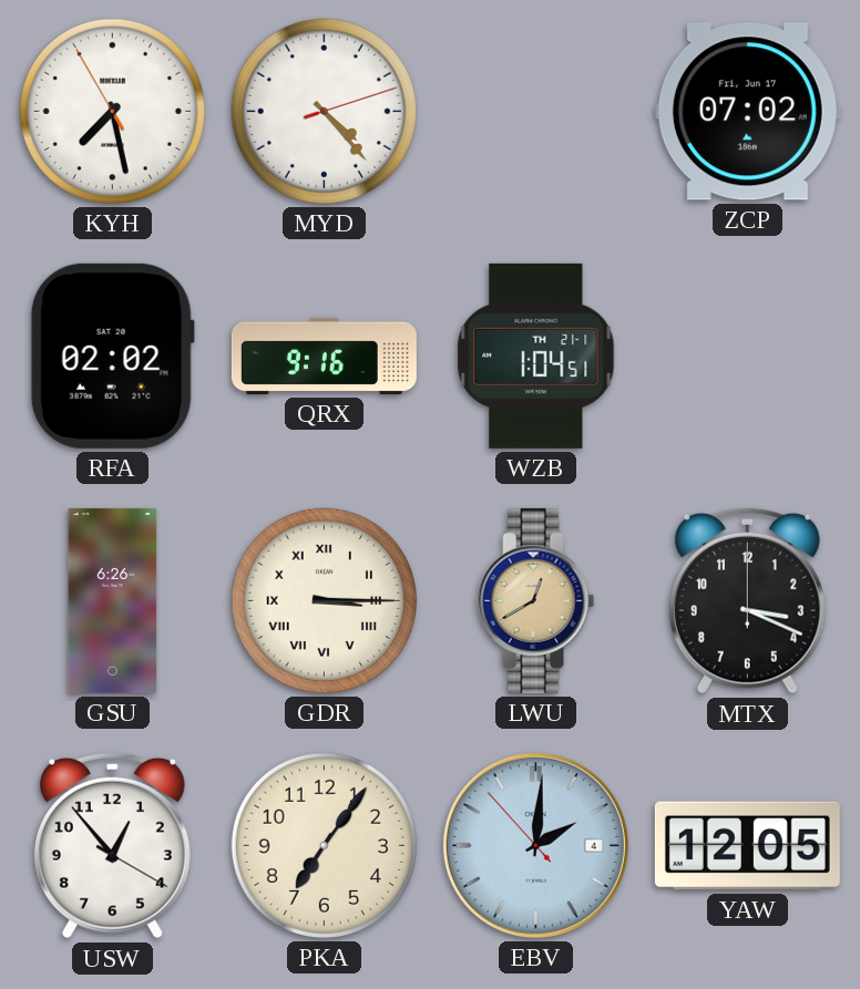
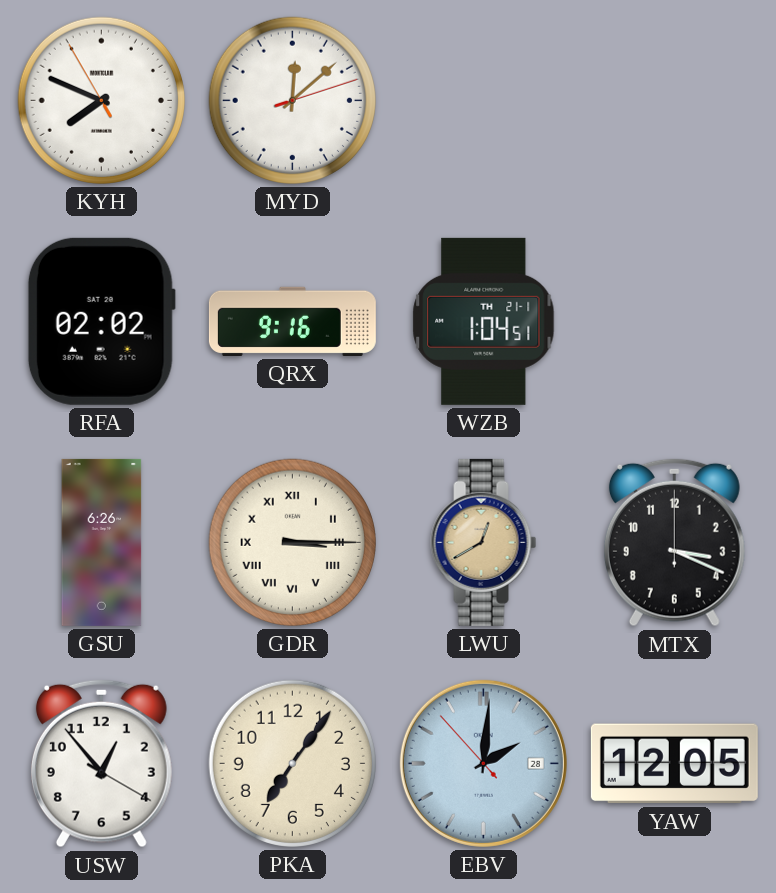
KYH: 7:27 -> 7:48 (101, 100)
MYD: 4:23 -> 12:08 (292, 100)
ZCP: 07:02 -> none (747, 112)
EBV date: 4 -> 28 (483, 763)
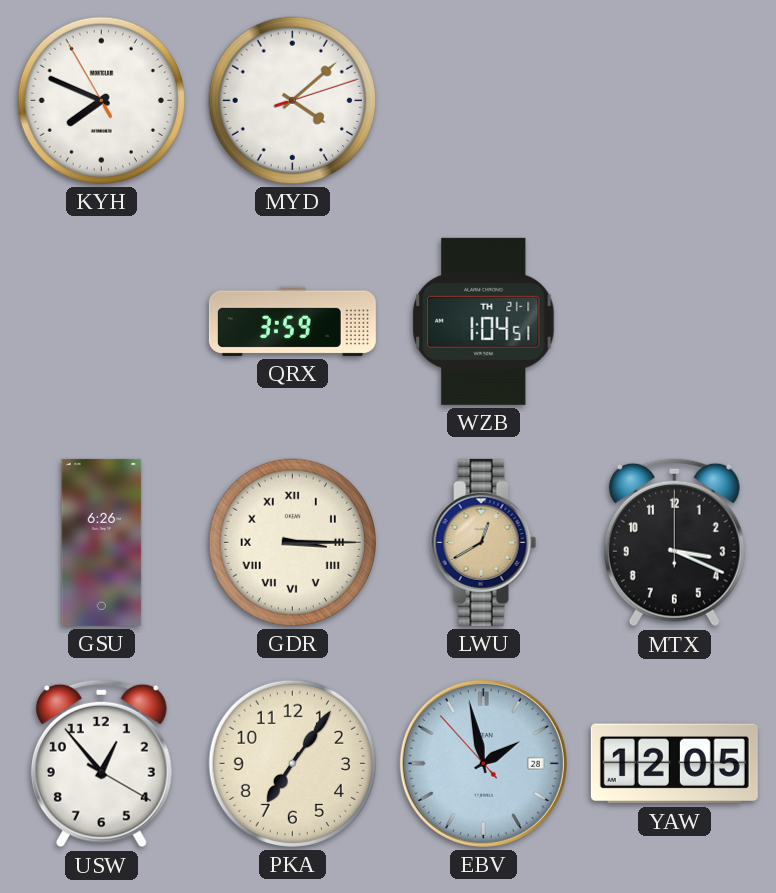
MYD: 12:08 -> 4:08 (292, 100)
RFA: 02:02 -> none (101, 321)
QRX: 9:16 -> 3:59 (292, 321)
EBV: 2:00 -> 1:57 (483, 763)
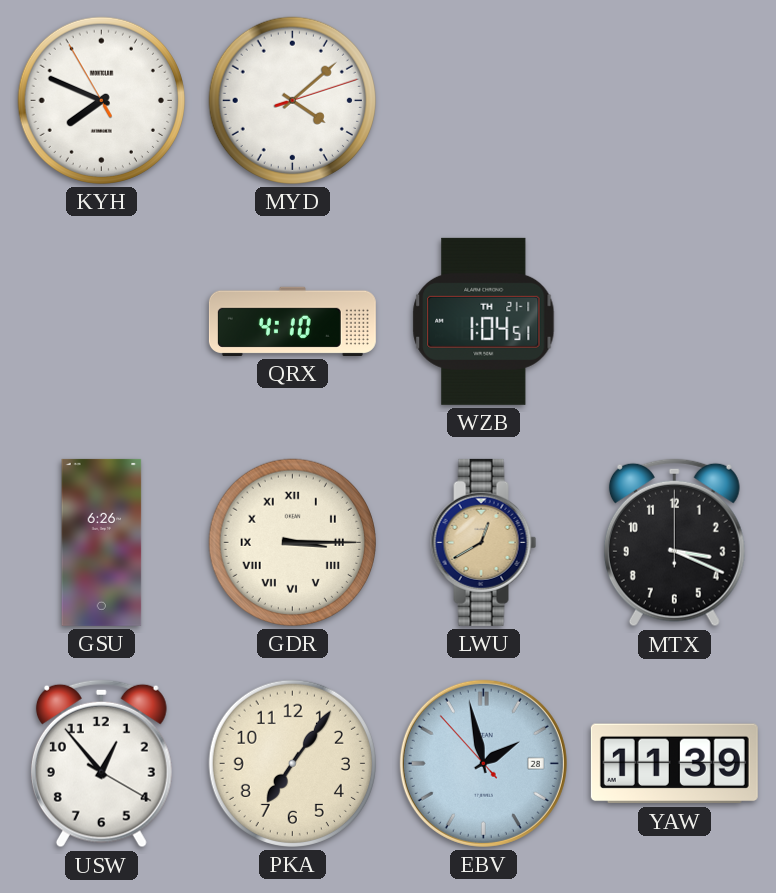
QRX: 3:59 -> 4:10 (292, 321)
YAW: 12:05 -> 11:39 (674, 764)
